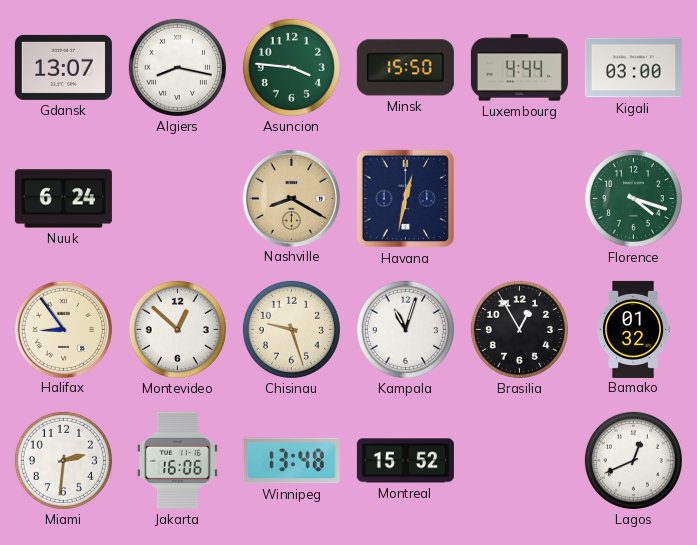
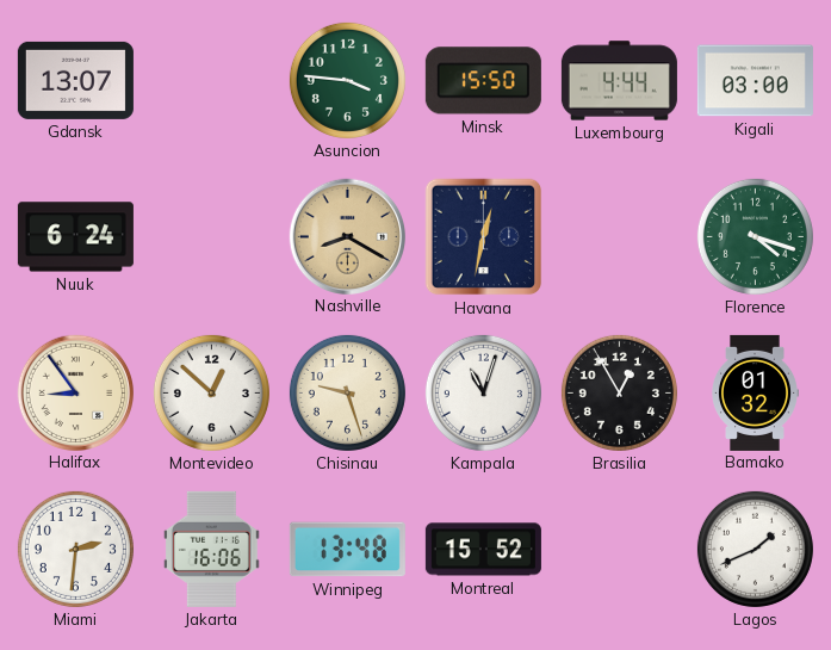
Algiers: 8:17 -> none (177, 67)
Lagos: 12:41 -> 1:41 (755, 549)
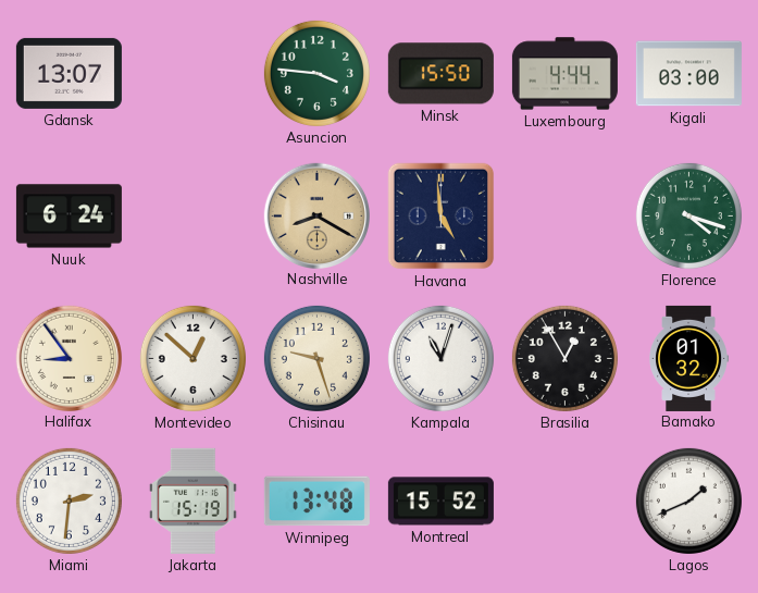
Havana: 12:32 -> 4:59 (442, 217)
Jakarta: 16:06 -> 15:19 (192, 501)
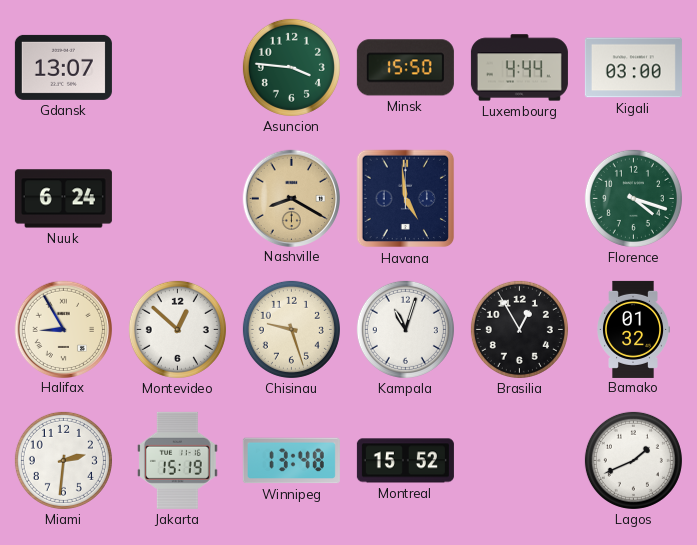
Halifax: 8:54 -> 8:55 (63, 329)
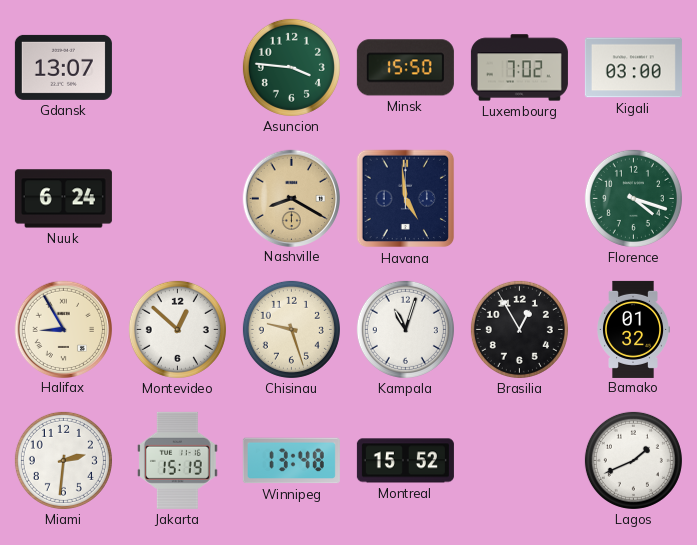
Luxembourg: 4:44 -> 7:02 (519, 68)
